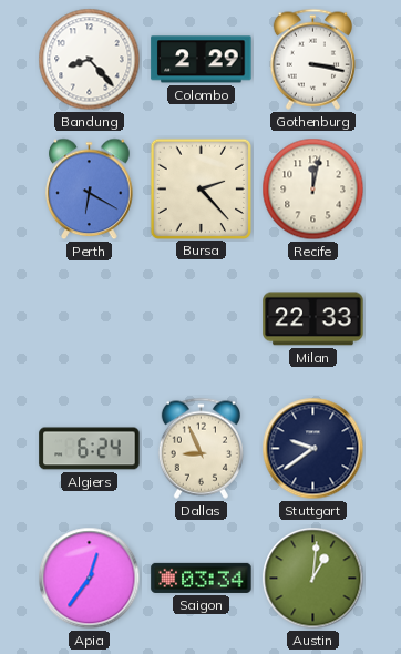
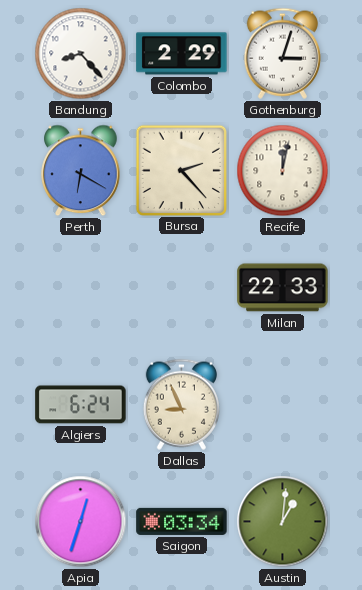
Gothenburg: 3:17 -> 3:03 (282, 53)
Stuttgart: 9:39 -> none (313, 449)
Apia: 12:36 -> 12:33 (81, 522)
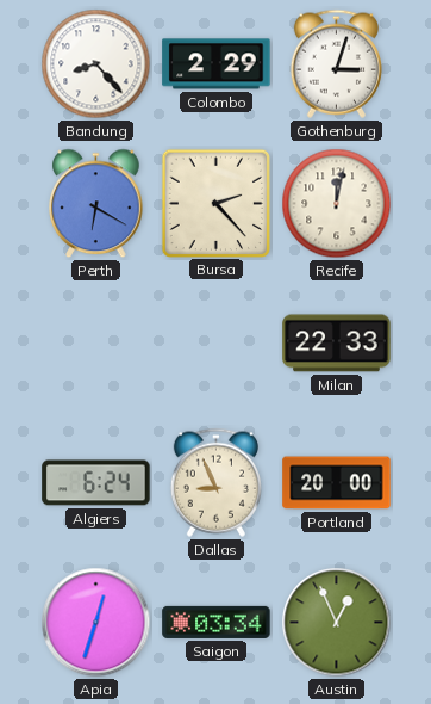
Portland: none -> 20:00 (337, 483)
Austin: 1:01 -> 12:56 (337, 623)
